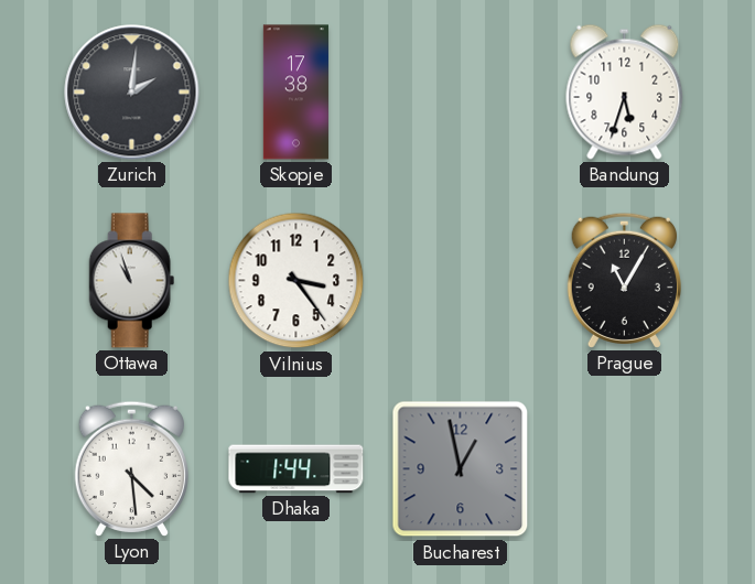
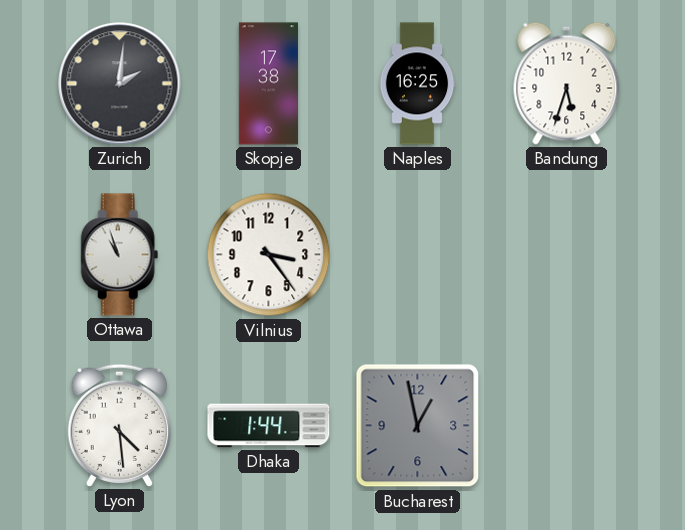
Naples: none -> 16:25 (417, 84)
Prague: 11:05 -> none (624, 280)
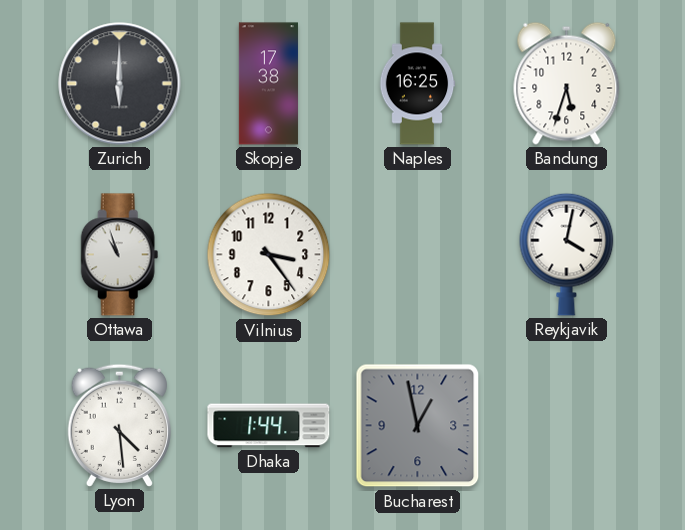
Zurich: 2:01 -> 6:00 (120, 84)
Reykjavik: none -> 4:02 (567, 254)
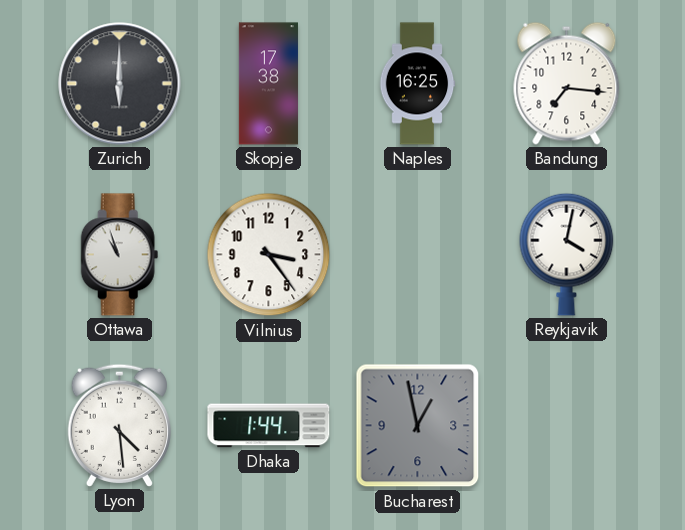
Bandung: 5:33 -> 7:16 (567, 83)
